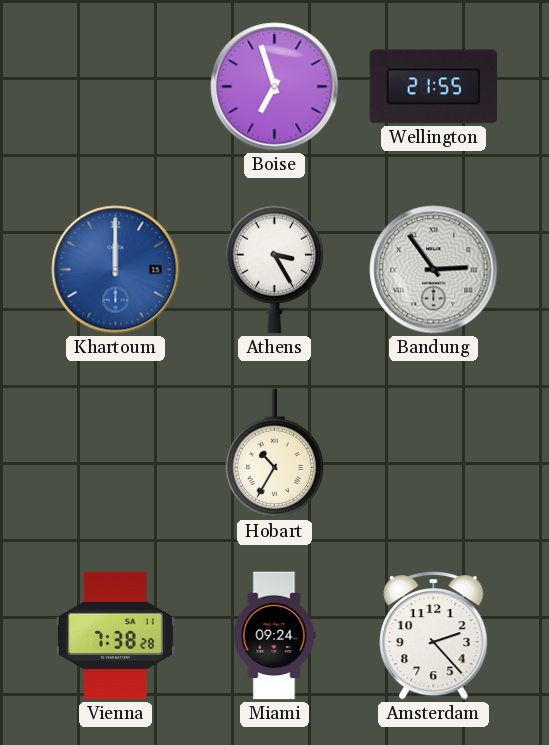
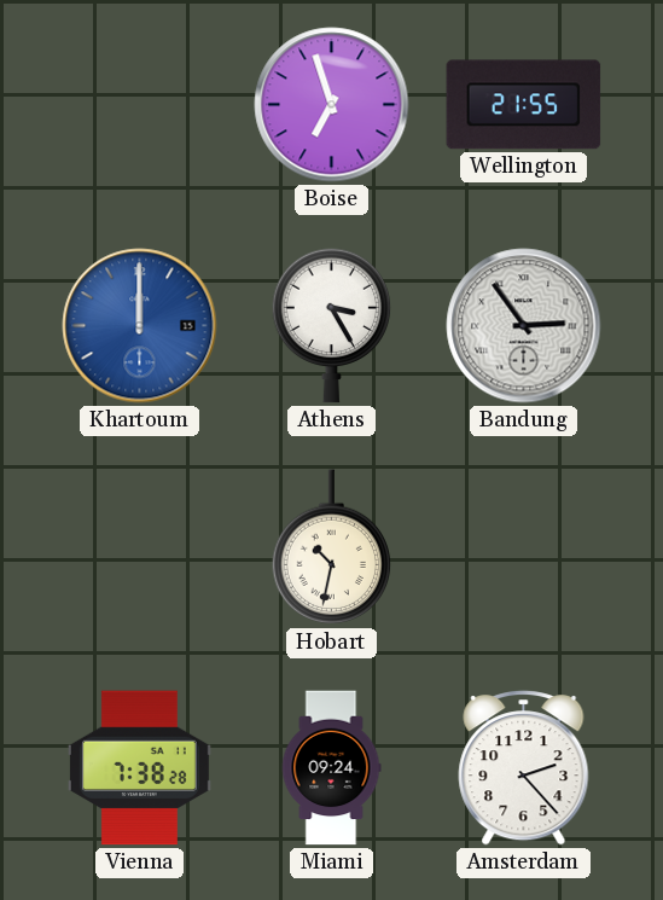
Hobart: 10:35 -> 10:32 (332, 547)
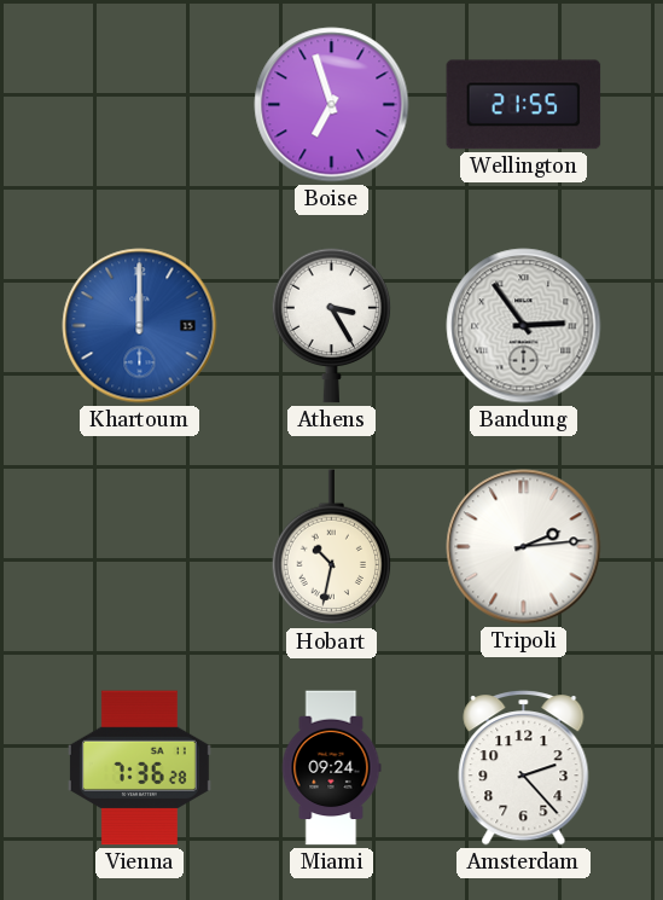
Tripoli: none -> 2:14 (524, 547)
Vienna: 7:38 -> 7:36 (139, 768)
